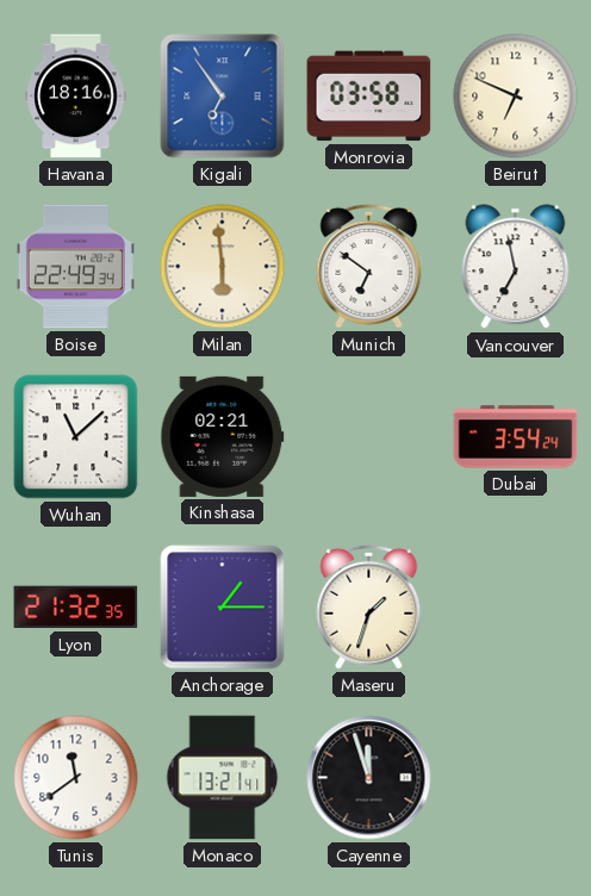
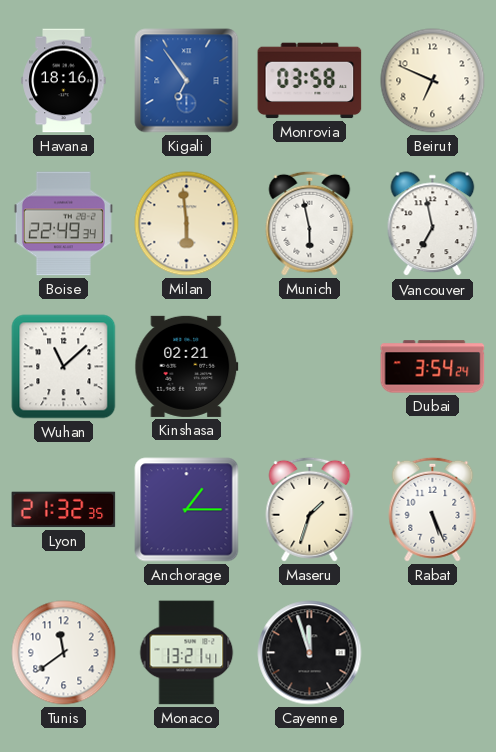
Munich: 6:51 -> 5:58 (310, 223)
Rabat: none -> 5:26 (433, 509)
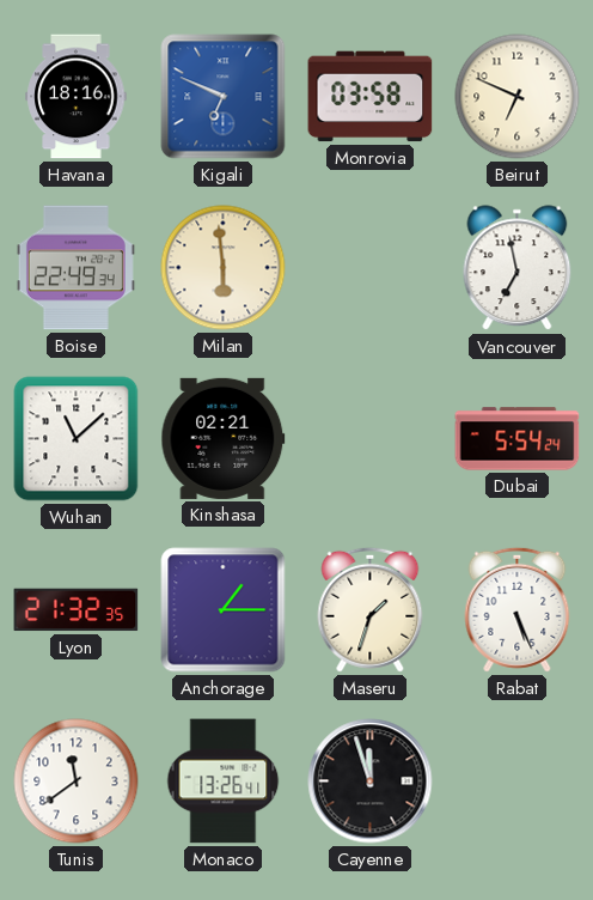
Kigali: 6:54 -> 6:49 (224, 97)
Munich: 5:58 -> none (310, 223)
Dubai: 3:54 -> 5:54 (518, 439)
Monaco: 13:21 -> 13:26 (224, 782)
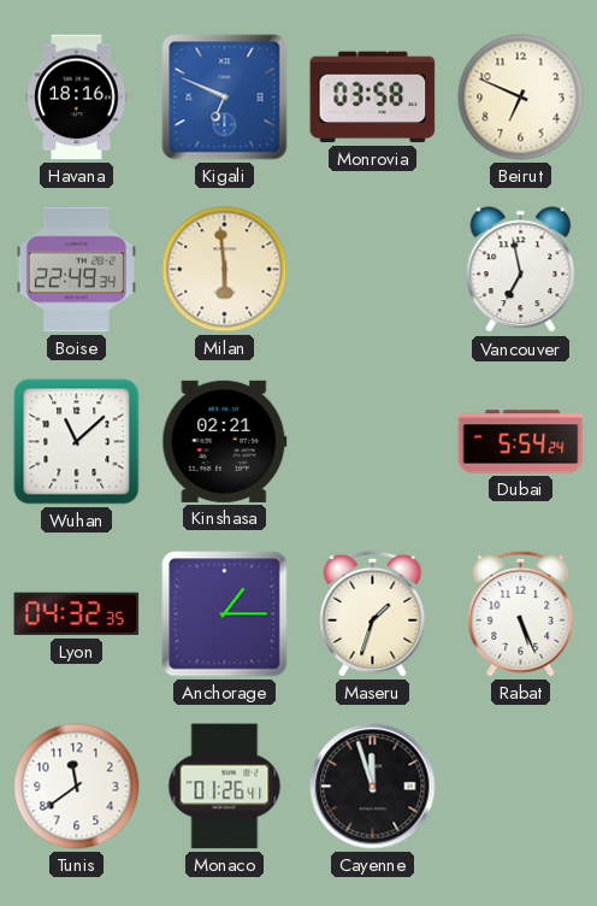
Lyon: 21:32 -> 04:32 (77, 614)
Monaco: 13:26 -> 01:26 (225, 787)
